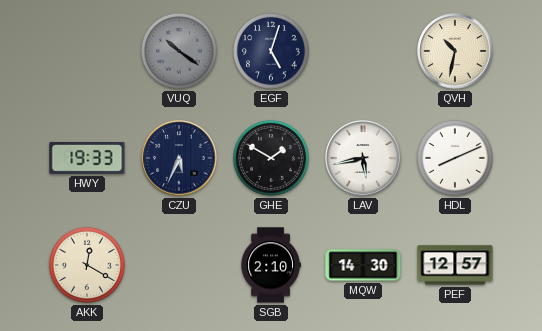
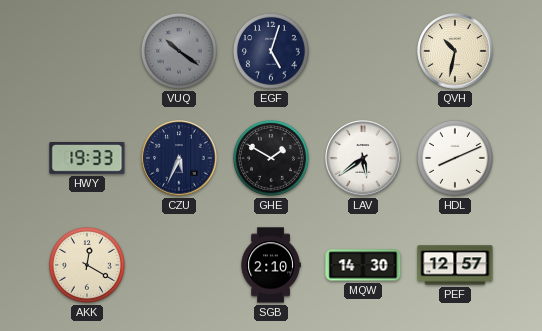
LAV: 5:43 -> 5:39 (363, 158)
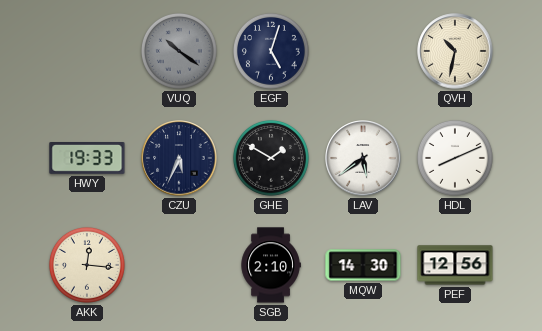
AKK: 12:20 -> 12:16 (87, 265)
PEF: 12:57 -> 12:56 (455, 265)
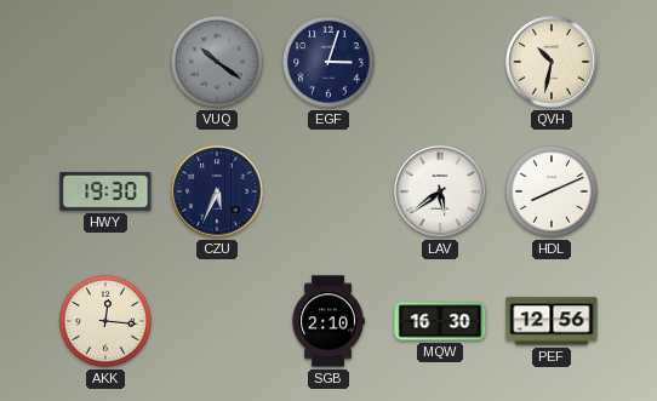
EGF: 5:03 -> 3:03 (328, 62)
HWY: 19:33 -> 19:30 (105, 193)
GHE: 1:50 -> none (271, 158)
MQW: 14:30 -> 16:30 (440, 321)
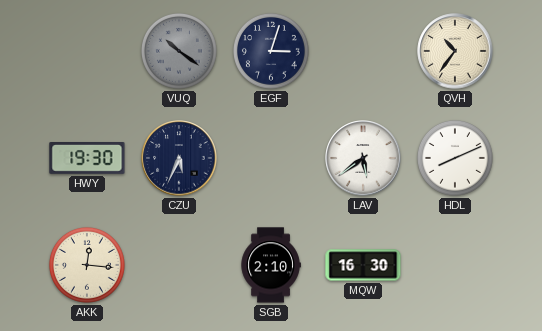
QVH: 10:32 -> 10:36 (455, 51)
PEF: 12:56 -> none (552, 321)
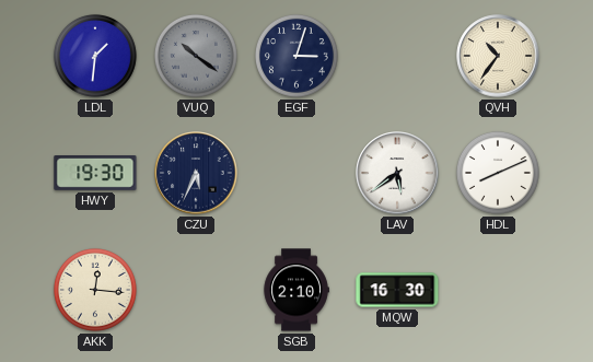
LDL: none -> 1:31 (95, 56)
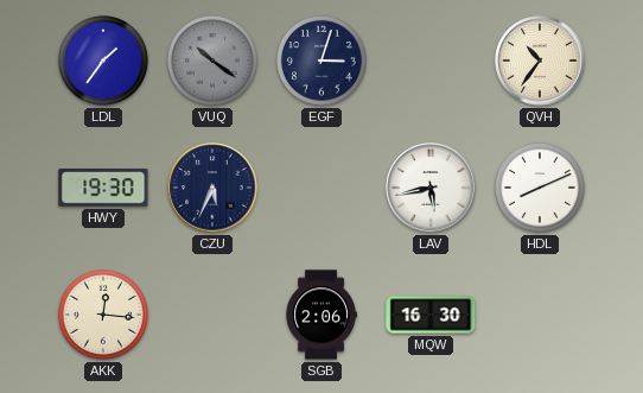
LDL: 1:31 -> 1:36 (103, 61)
LAV: 5:39 -> 5:43 (431, 188)
SGB: 2:10 -> 2:06 (321, 315)
